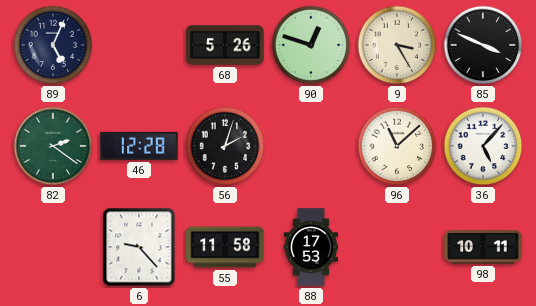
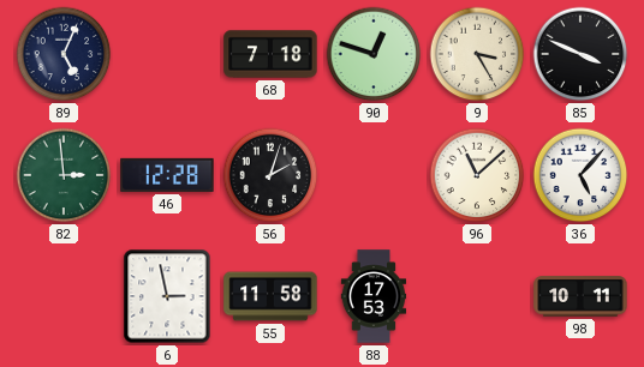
68: 5:26 -> 7:18 (270, 54)
82: 2:21 -> 2:59 (64, 175)
6: 9:23 -> 2:58 (167, 296)
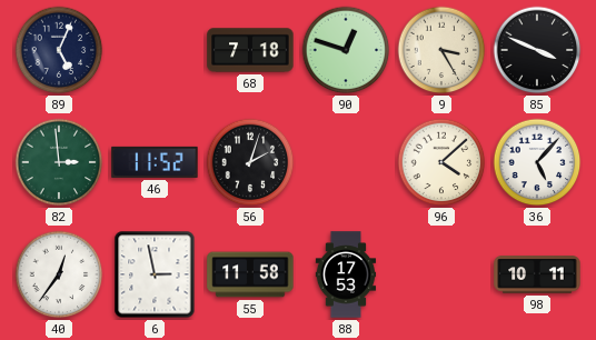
46: 12:28 -> 11:52 (155, 162)
96: 11:08 -> 4:08 (441, 162)
40: none -> 12:36 (59, 274)
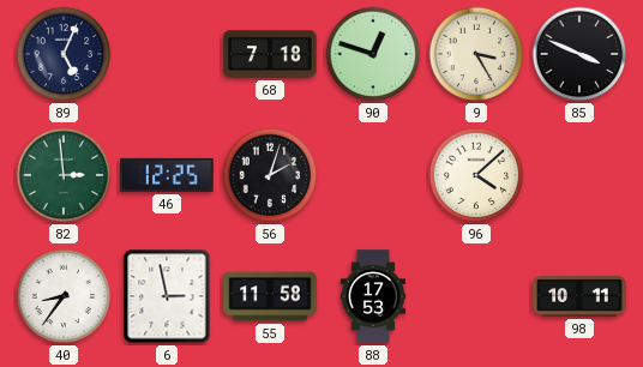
46: 11:52 -> 12:25 (167, 175)
36: 5:07 -> none (537, 162)
40: 12:36 -> 8:36 (64, 296)
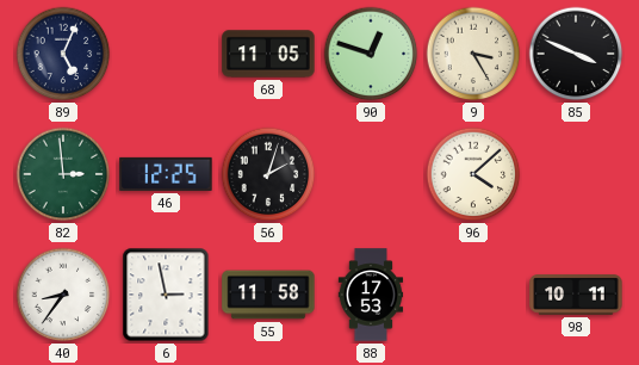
68: 7:18 -> 11:05 (268, 54)
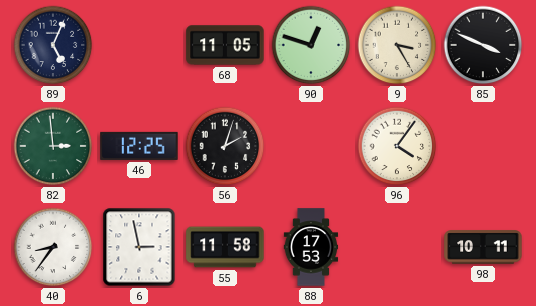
96: 4:08 -> 4:06 (397, 146)
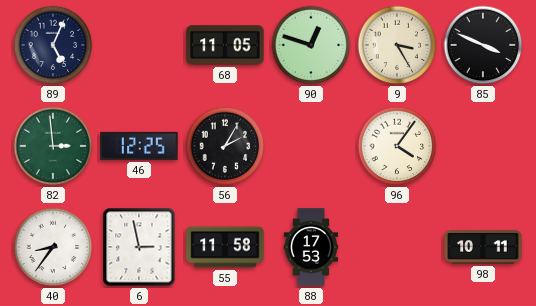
56: 2:03 -> 2:05 (225, 146)
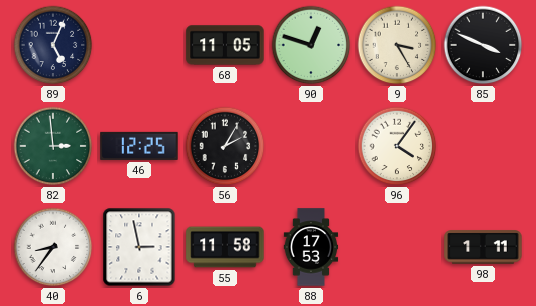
98: 10:11 -> 1:11 (483, 247)
